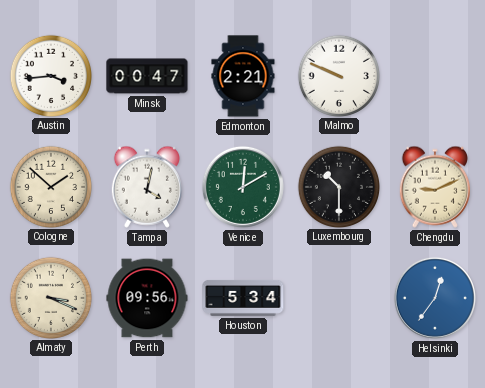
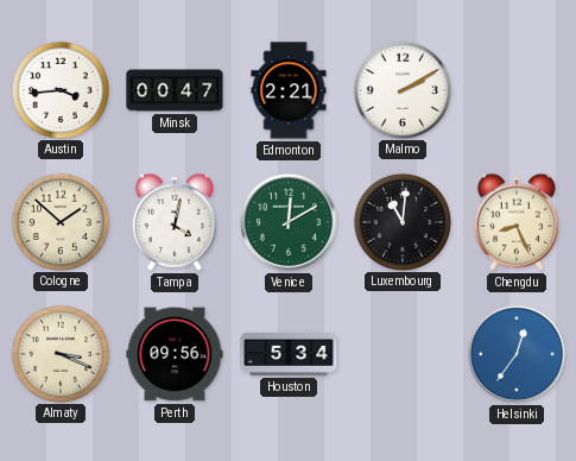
Malmo: 9:49 -> 2:10 (401, 89)
Luxembourg: 10:30 -> 11:01 (401, 221)
Chengdu: 9:11 -> 8:26 (517, 222)
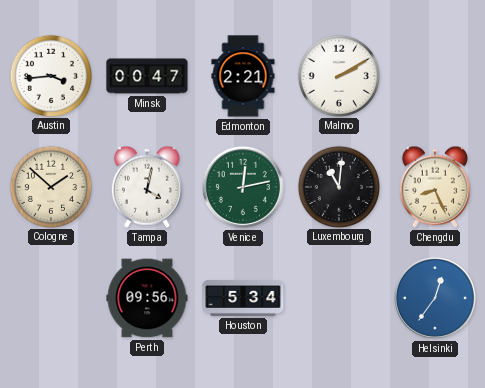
Venice: 12:10 -> 12:13 (243, 187)
Almaty: 3:19 -> none (59, 353)
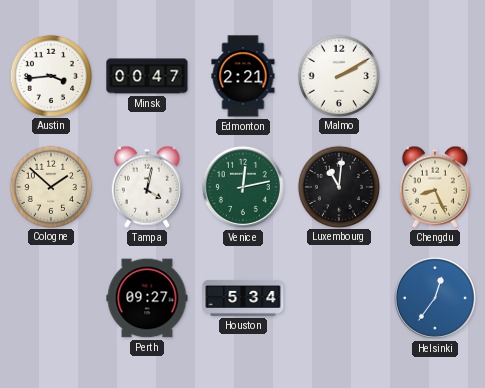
Perth: 09:56 -> 09:27 (147, 298)
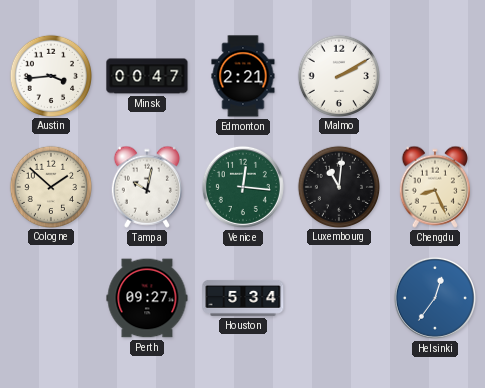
Tampa: 4:02 -> 10:02 (147, 187)
Venice: 12:13 -> 12:16 (243, 187)
